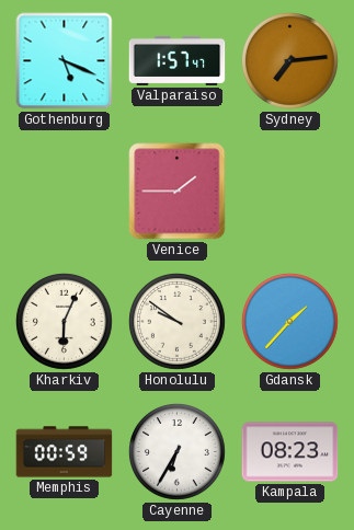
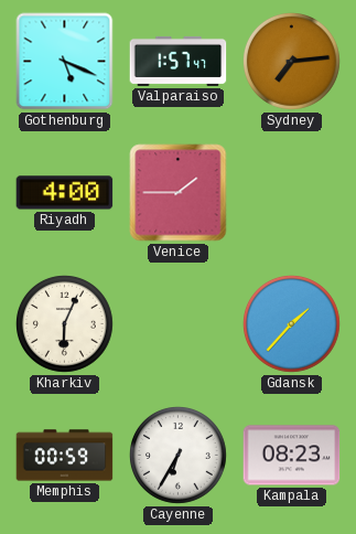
Riyadh: none -> 4:00 (65, 193)
Honolulu: 9:51 -> none (178, 322)
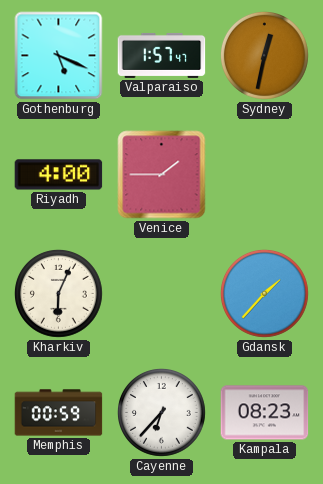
Sydney: 7:14 -> 12:32 (265, 56)
Cayenne: 6:35 -> 6:37 (162, 413)
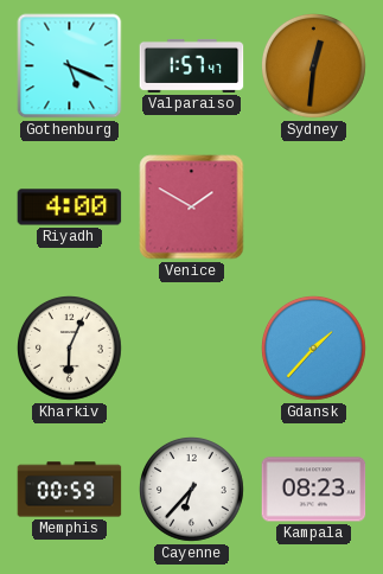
Sydney: 12:32 -> 12:31 (314, 66)
Venice: 1:45 -> 1:50 (192, 208)
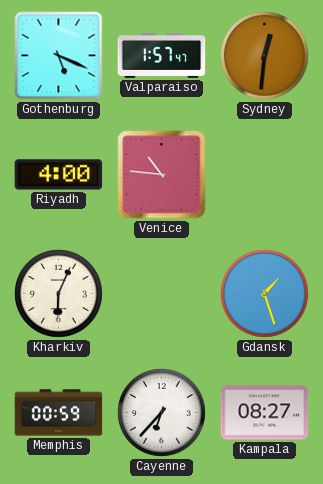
Venice: 1:50 -> 10:46 (162, 175)
Gdansk: 1:37 -> 1:27 (265, 294)
Kampala: 08:23 -> 08:27 (265, 413)
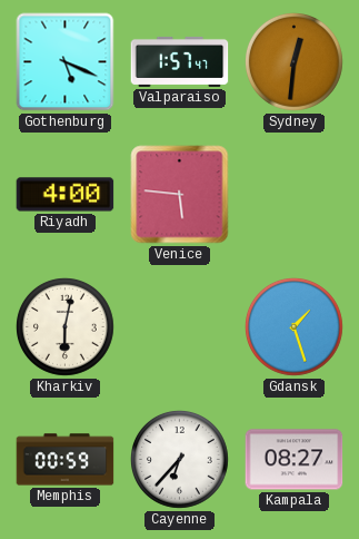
Venice: 10:46 -> 5:46 (180, 195)
Kharkiv: 6:04 -> 6:02 (66, 327)
